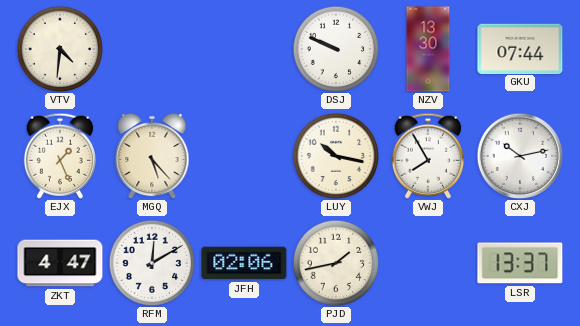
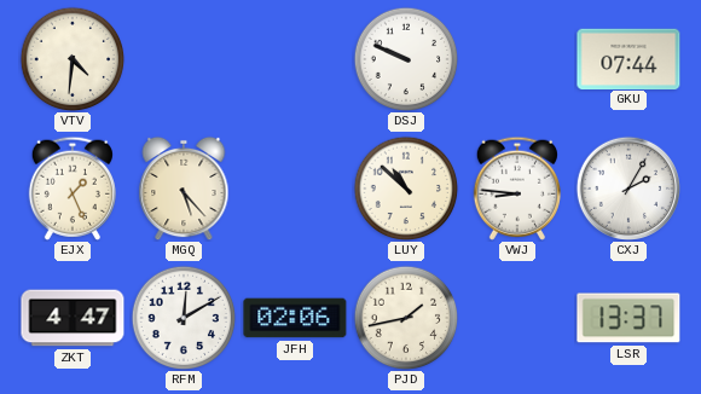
NZV: 13:30 -> none (428, 49)
LUY: 10:17 -> 10:52 (406, 189)
VWJ: 7:55 -> 8:46 (517, 189)
CXJ: 10:13 -> 2:05 (627, 187)
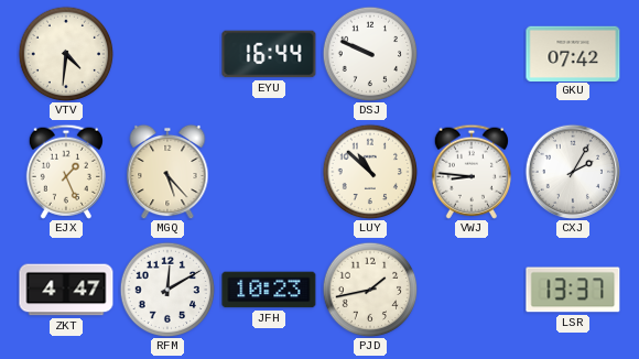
EYU: none -> 16:44 (269, 54)
GKU: 07:44 -> 07:42 (573, 53)
JFH: 02:06 -> 10:23 (269, 290)
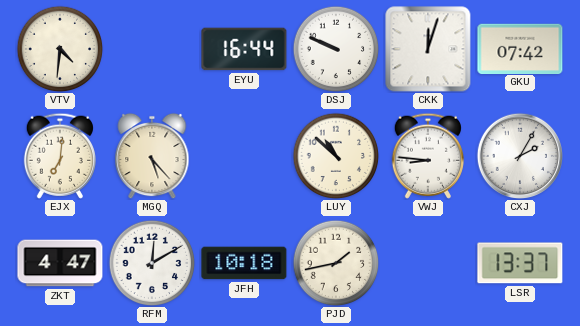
CKK: none -> 12:03 (428, 49)
EJX: 1:26 -> 7:01 (60, 156)
JFH: 10:23 -> 10:18 (244, 263)
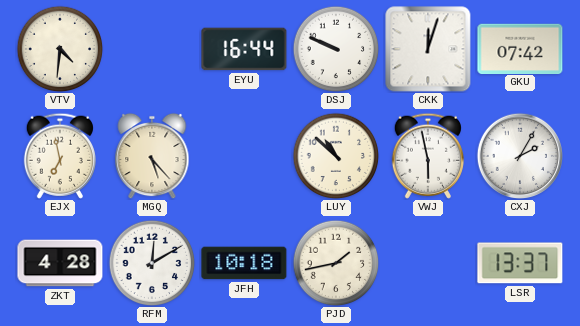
EJX: 7:01 -> 6:58 (60, 156)
VWJ: 8:46 -> 5:58 (428, 156)
ZKT: 4:47 -> 4:28 (60, 263)
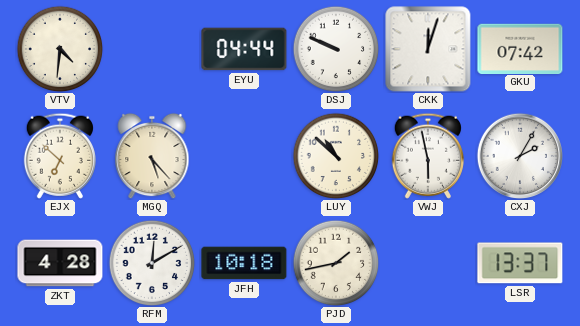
EYU: 16:44 -> 04:44 (244, 49)
EJX: 6:58 -> 6:52 (60, 156)
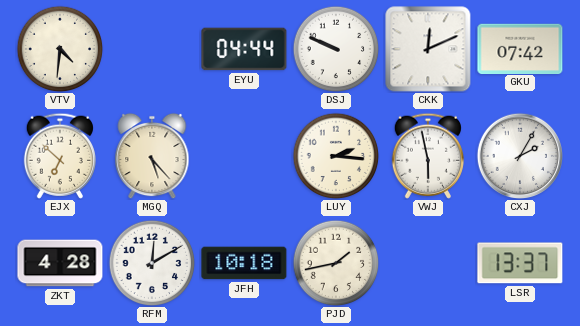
CKK: 12:03 -> 12:11 (428, 49)
LUY: 10:52 -> 2:16 (336, 156)
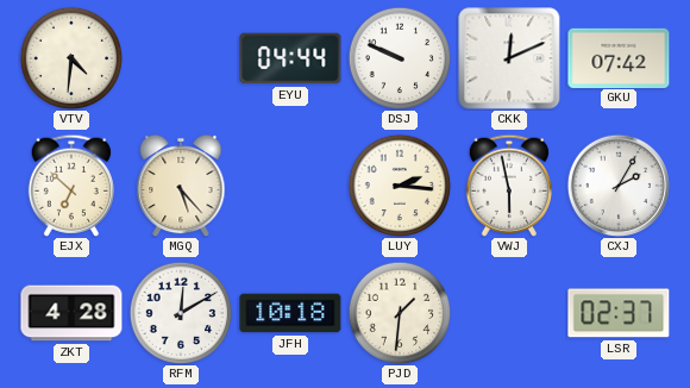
PJD: 1:43 -> 1:31 (400, 313)
LSR: 13:37 -> 02:37 (619, 313)
